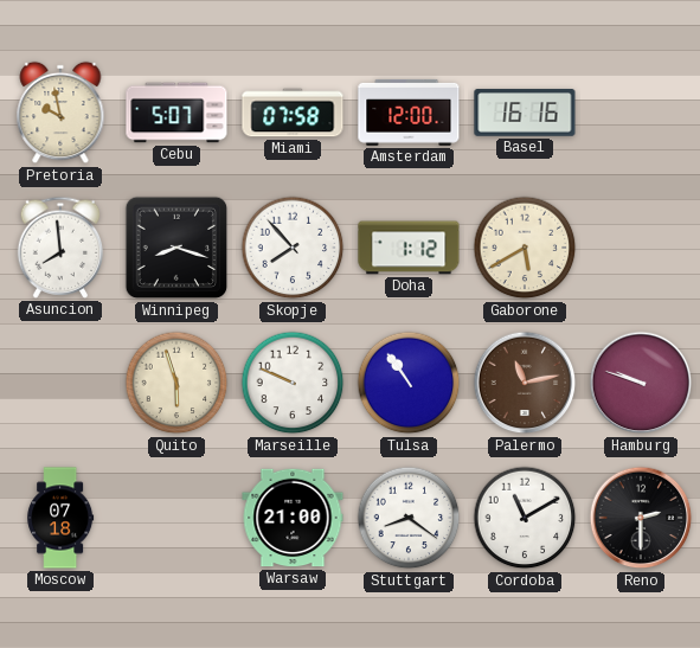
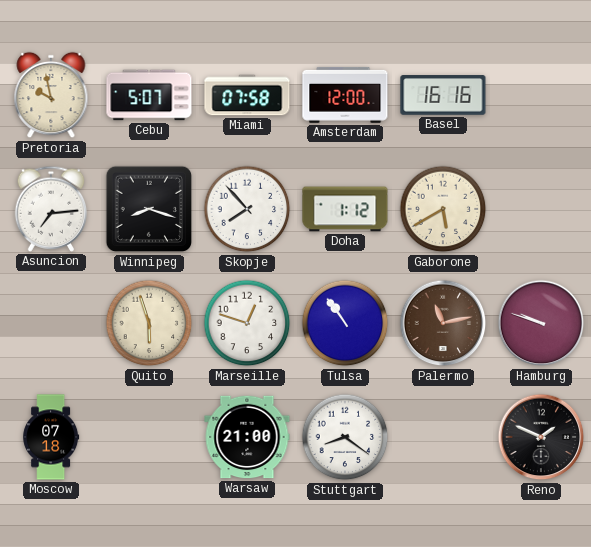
Asuncion: 7:59 -> 7:14 (51, 209)
Marseille: 9:49 -> 12:48 (247, 323)
Cordoba: 11:10 -> none (525, 518)
Reno: 2:30 -> 1:49 (541, 437)
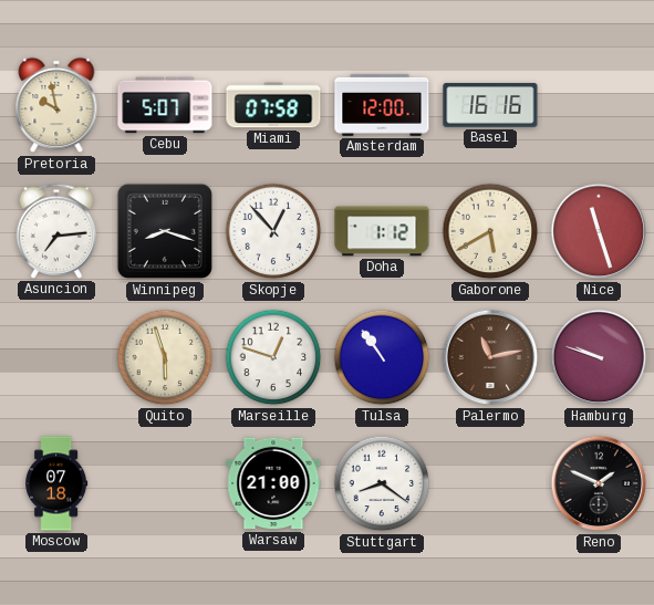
Skopje: 7:53 -> 12:53 (273, 231)
Nice: none -> 11:27 (599, 231)
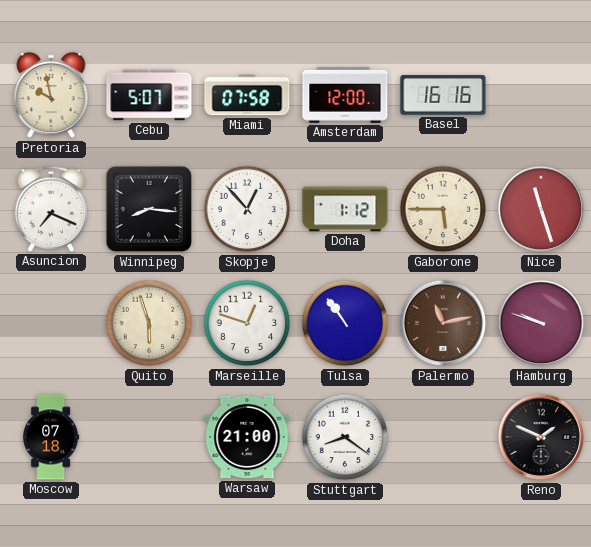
Asuncion: 7:14 -> 7:19 (51, 209)
Winnipeg: 8:18 -> 8:16 (149, 209)
Gaborone: 5:40 -> 5:45 (443, 209)
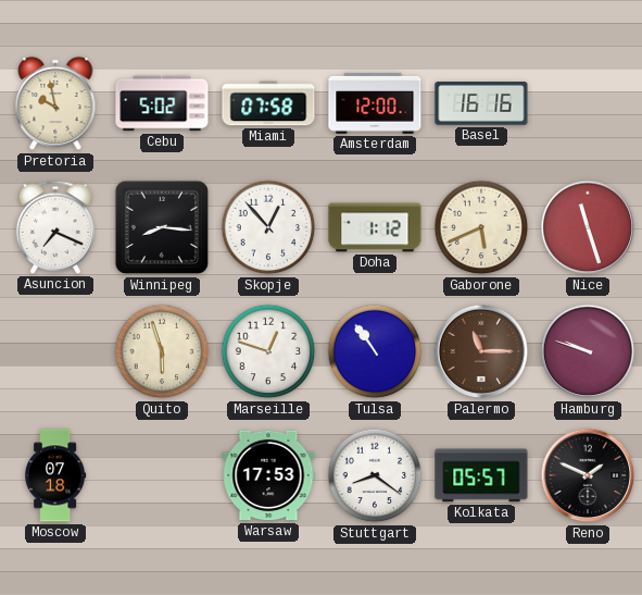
Cebu: 5:07 -> 5:02 (162, 103)
Gaborone: 5:45 -> 5:41 (481, 227)
Palermo: 11:13 -> 11:15 (481, 351)
Warsaw: 21:00 -> 17:53 (268, 475)
Kolkata: none -> 05:57 (481, 475)
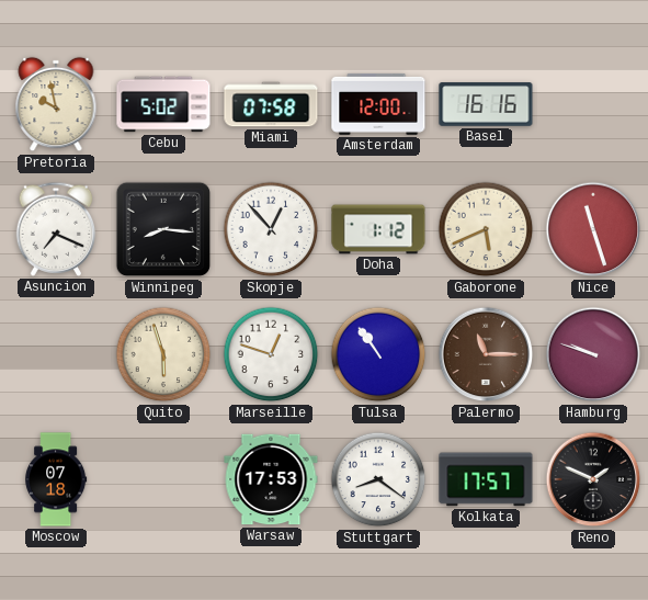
Kolkata: 05:57 -> 17:57 (486, 479)
